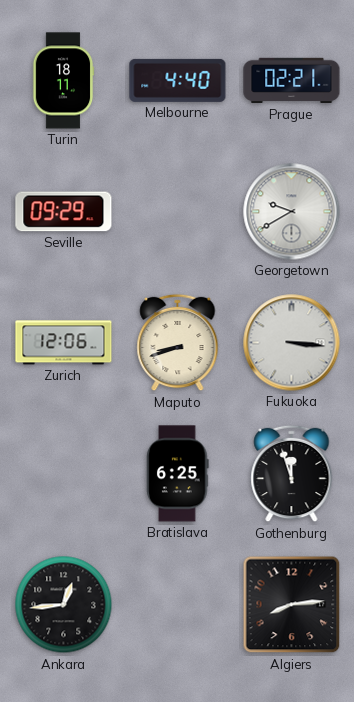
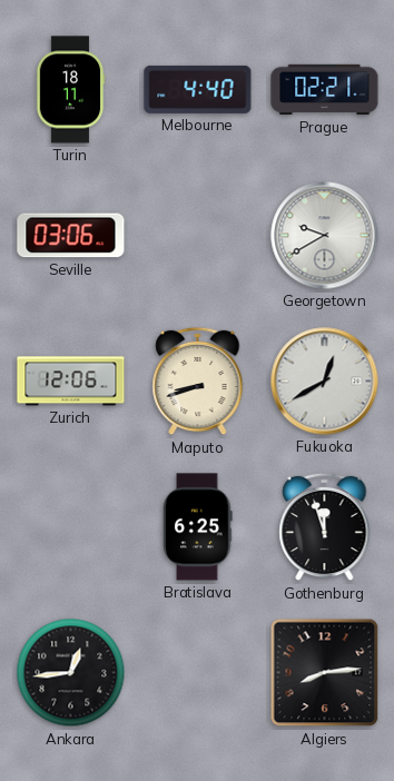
Seville: 09:29 -> 03:06 (71, 236)
Fukuoka: 3:16 -> 12:40 (325, 382)
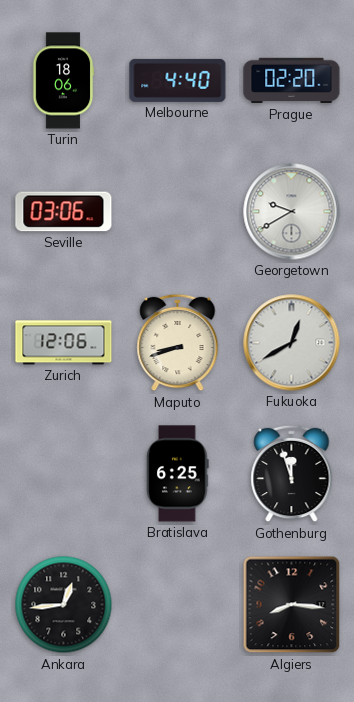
Turin: 18:11 -> 18:06 (63, 81)
Prague: 02:21 -> 02:20 (292, 81)
Algiers: 8:14 -> 8:16 (292, 605)
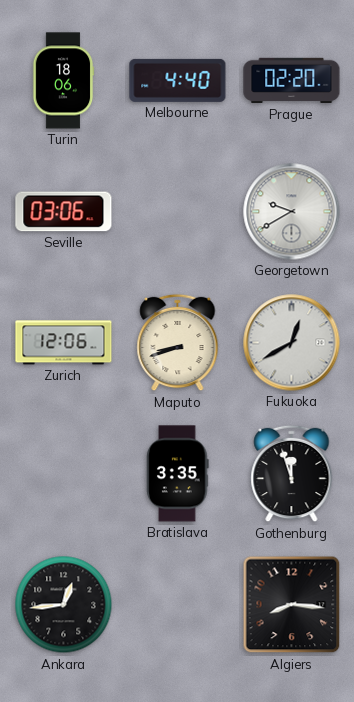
Bratislava: 6:25 -> 3:35 (178, 474)
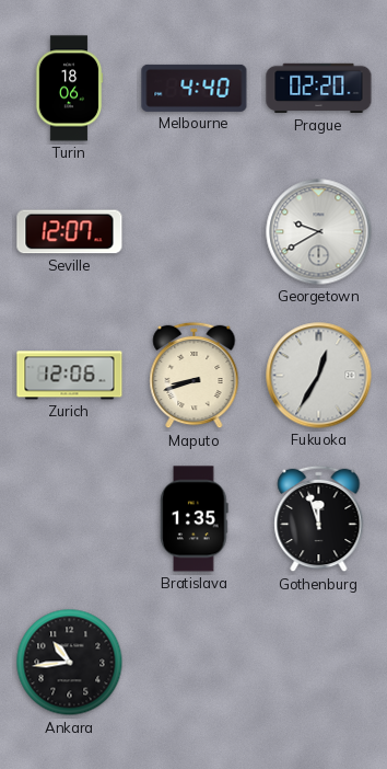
Seville: 03:06 -> 12:07 (70, 232)
Fukuoka: 12:40 -> 12:35 (319, 376)
Bratislava: 3:35 -> 1:35 (195, 519)
Ankara: 12:44 -> 10:44 (70, 663)
Algiers: 8:16 -> none (292, 605)
